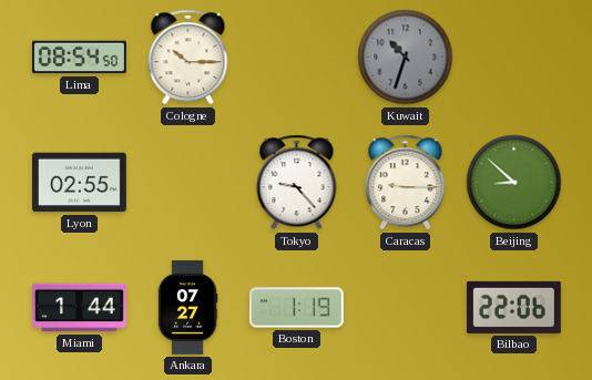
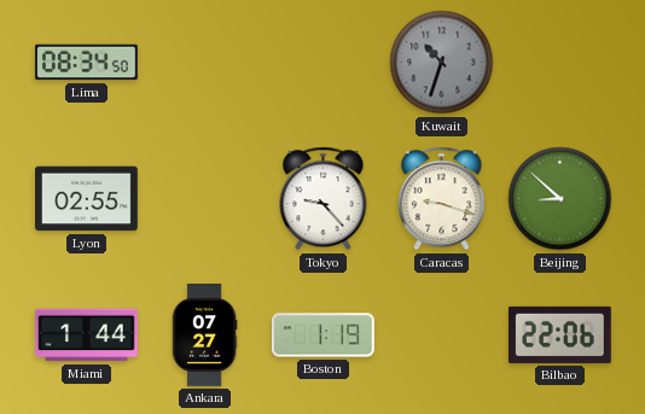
Lima: 08:54 -> 08:34 (87, 63)
Cologne: 10:15 -> none (188, 58)
Caracas: 9:15 -> 9:18 (442, 199)
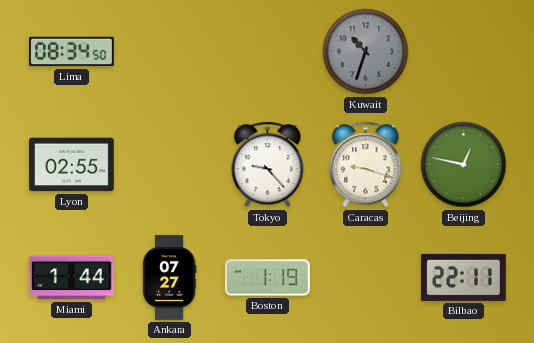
Beijing: 8:52 -> 12:47 (464, 165)
Bilbao: 22:06 -> 22:11 (463, 277)
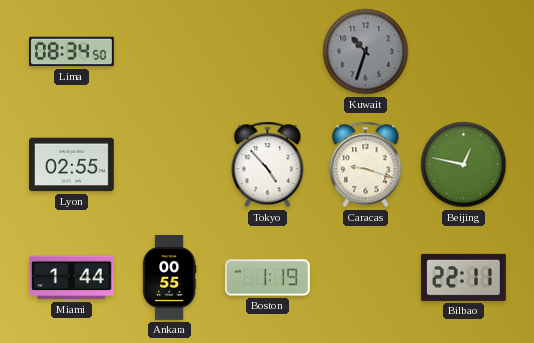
Tokyo: 9:23 -> 4:53 (268, 165)
Ankara: 07:27 -> 00:55 (169, 278)
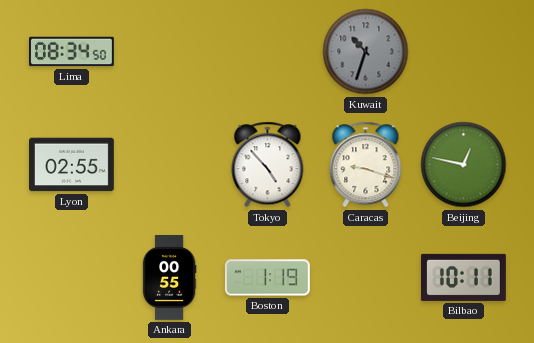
Miami: 1:44 -> none (72, 278)
Bilbao: 22:11 -> 10:11 (463, 277)
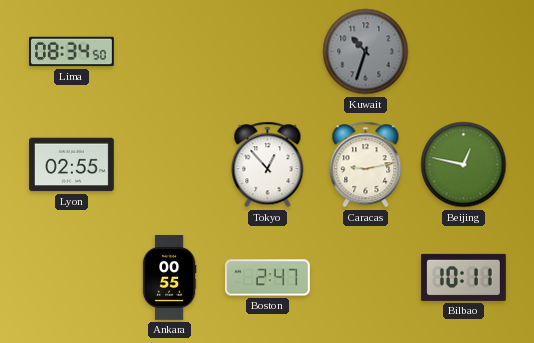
Tokyo: 4:53 -> 12:53 (268, 165)
Caracas: 9:18 -> 9:13 (366, 165)
Boston: 1:19 -> 2:47 (267, 278)
